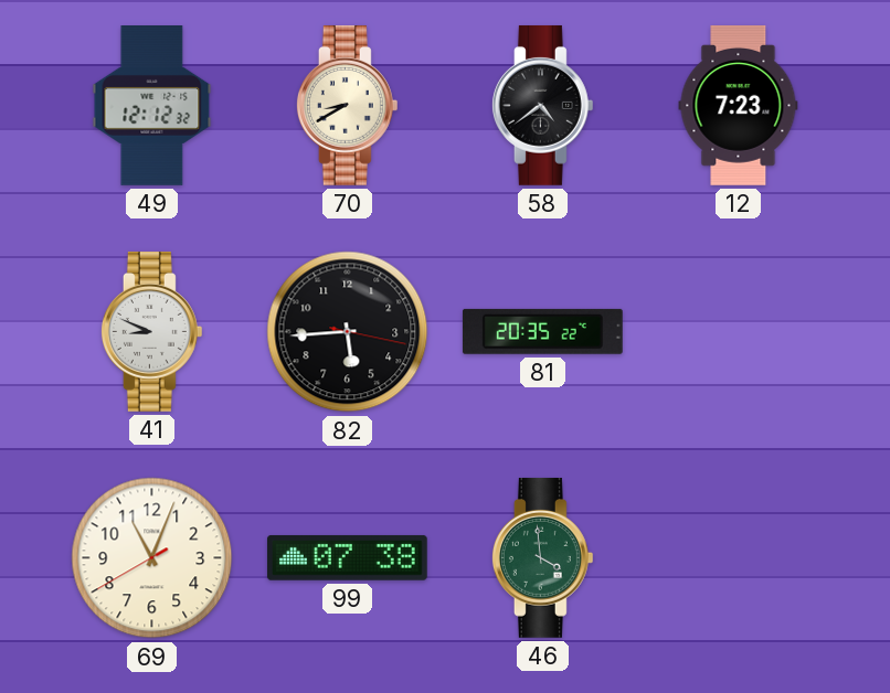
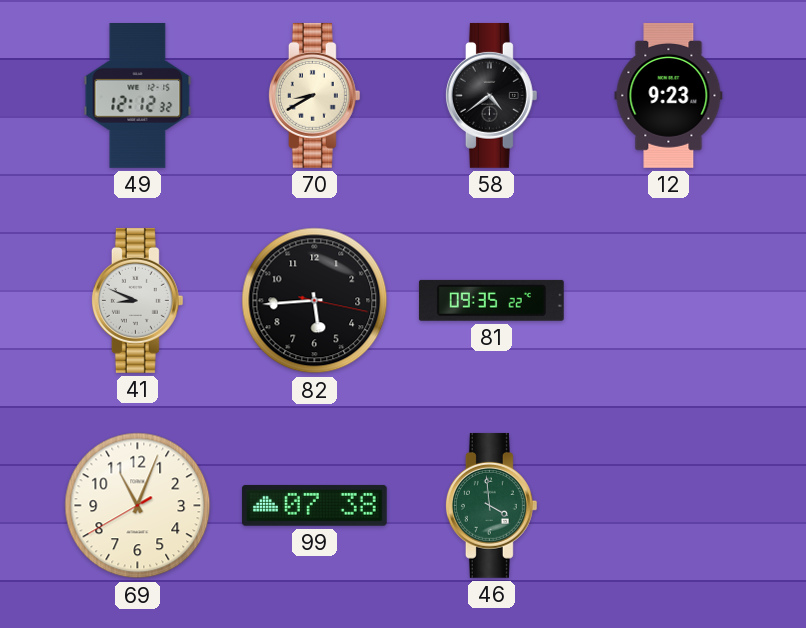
12: 7:23 -> 9:23 (669, 95)
81: 20:35 -> 09:35 (491, 300)
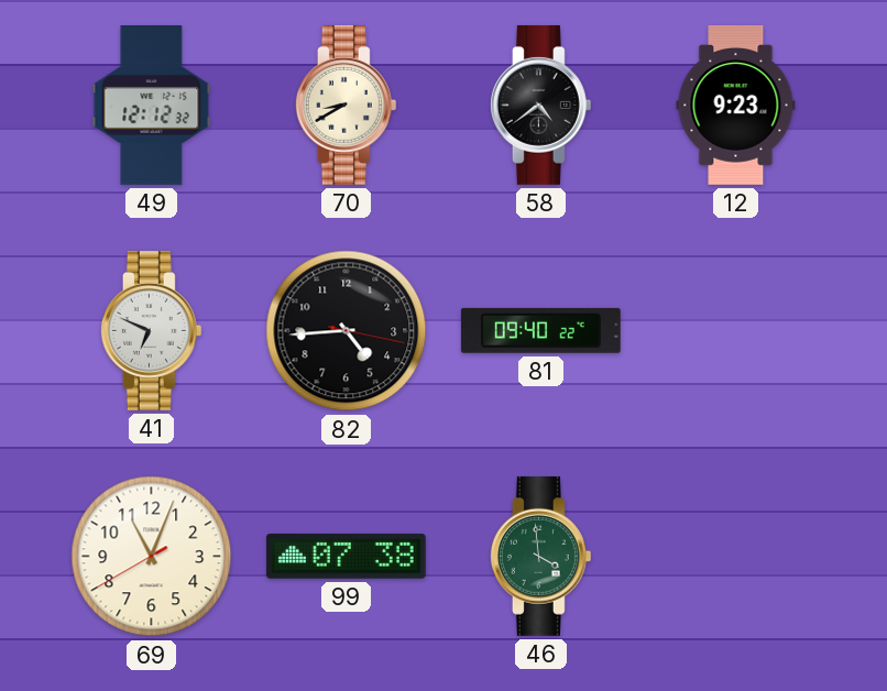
41: 8:49 -> 6:49 (151, 330)
82: 5:44 -> 4:44 (347, 331)
81: 09:35 -> 09:40 (540, 330)
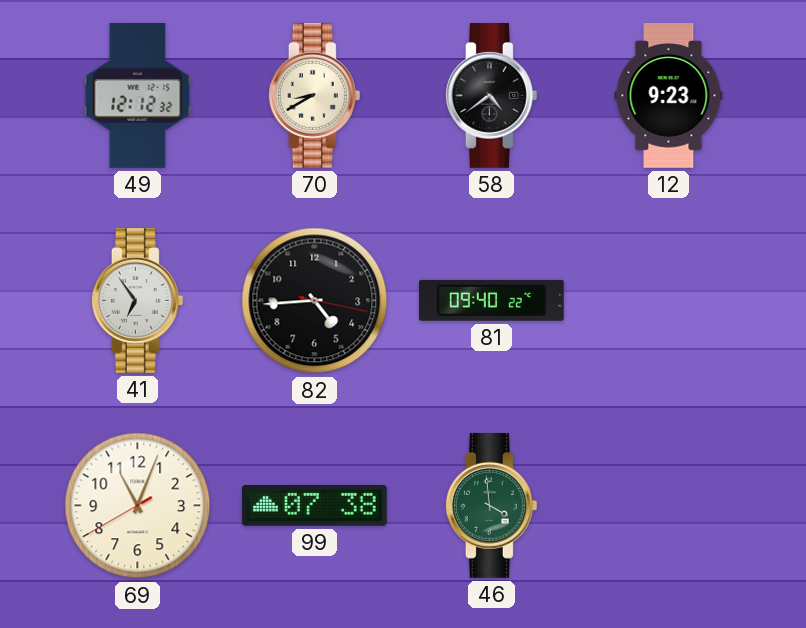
41: 6:49 -> 6:54 (137, 300)
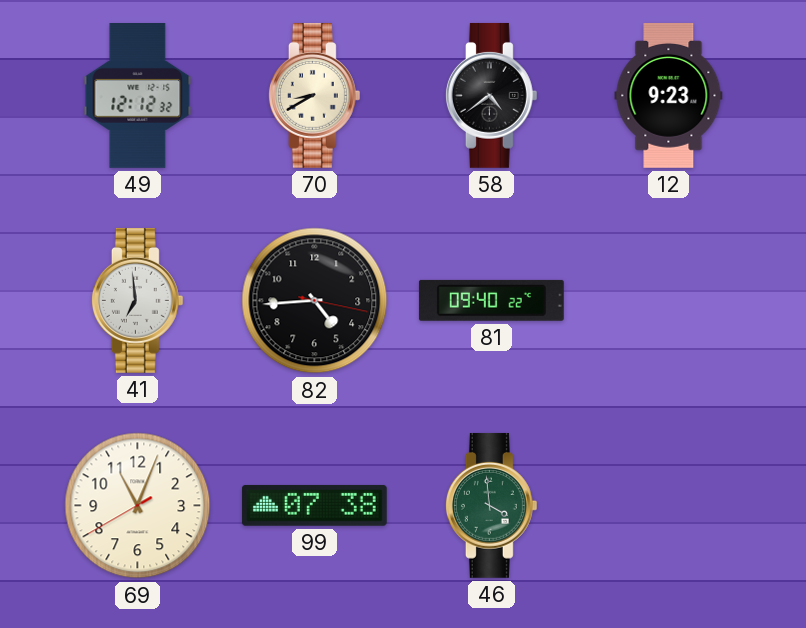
41: 6:54 -> 6:59 (137, 300)
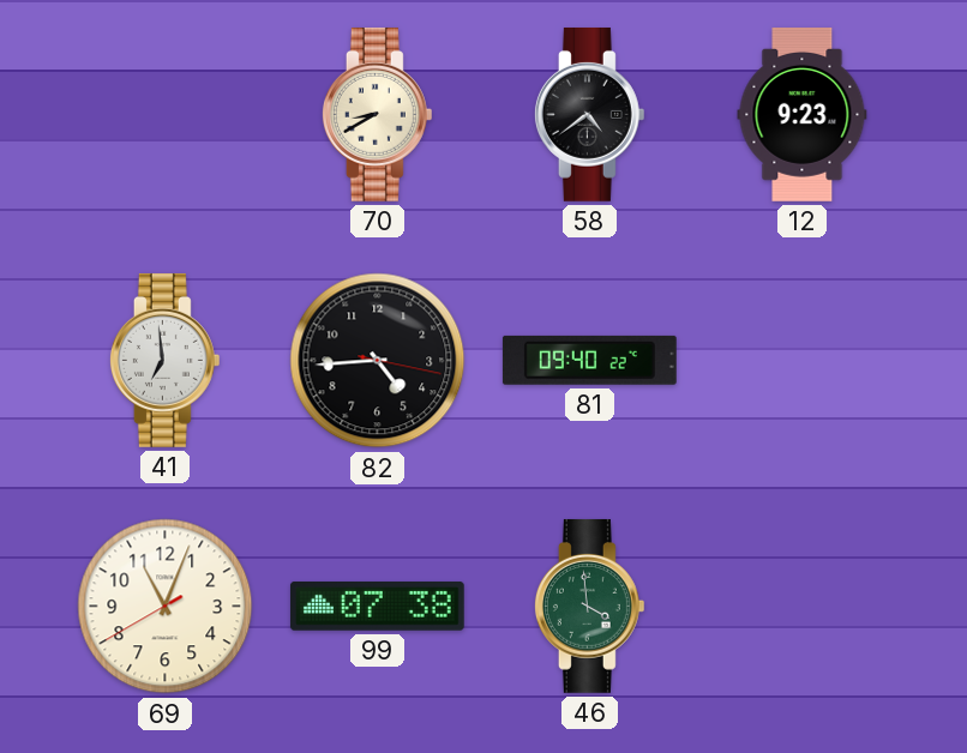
49: 12:12 -> none (138, 96)
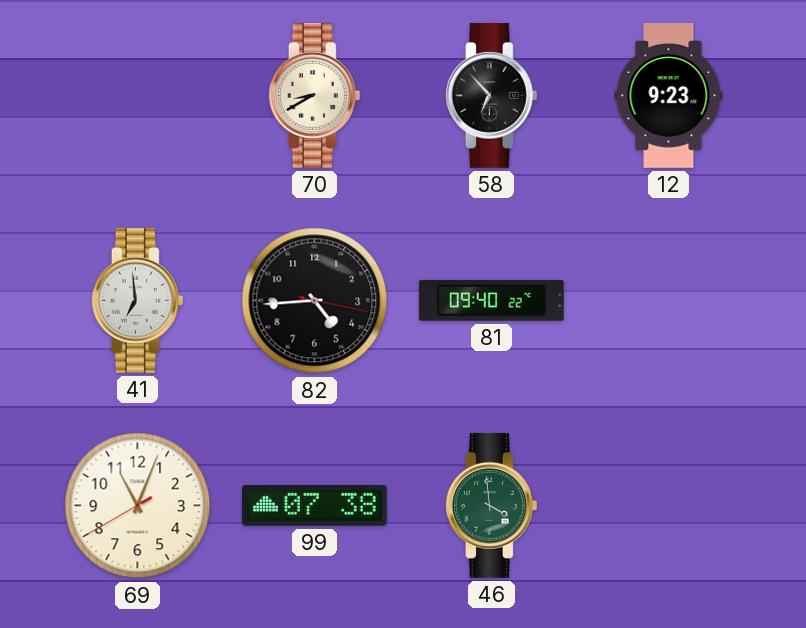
58: 4:39 -> 6:53 (491, 95)
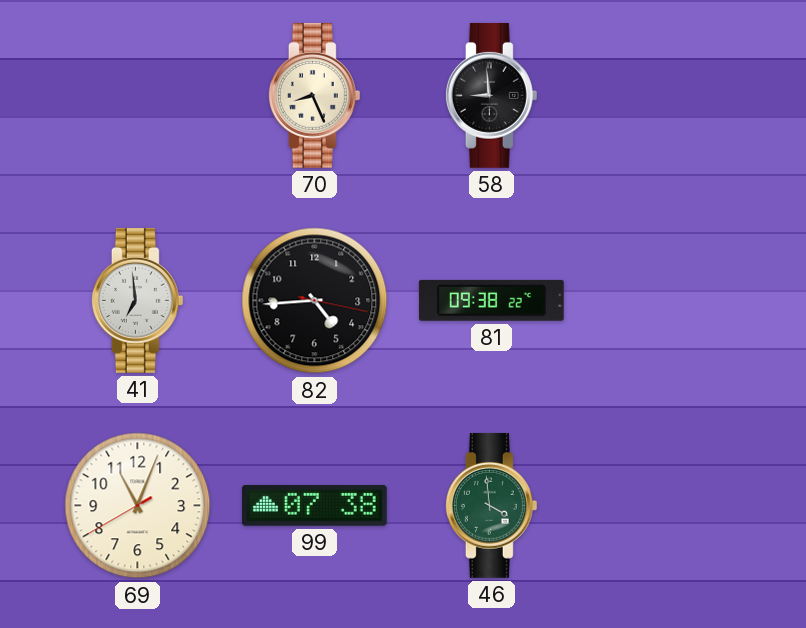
70: 8:40 -> 8:26 (314, 95)
58: 6:53 -> 8:59 (491, 95)
12: 9:23 -> none (669, 95)
81: 09:40 -> 09:38 (491, 300)
